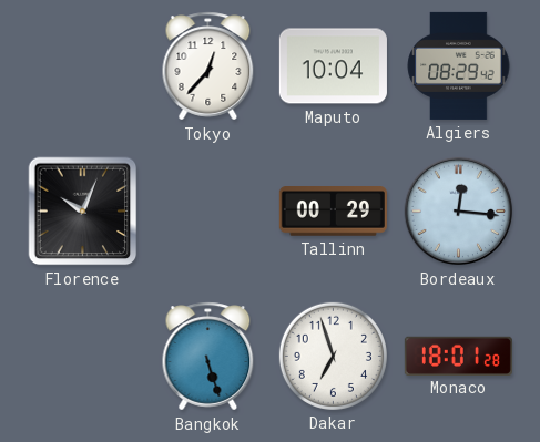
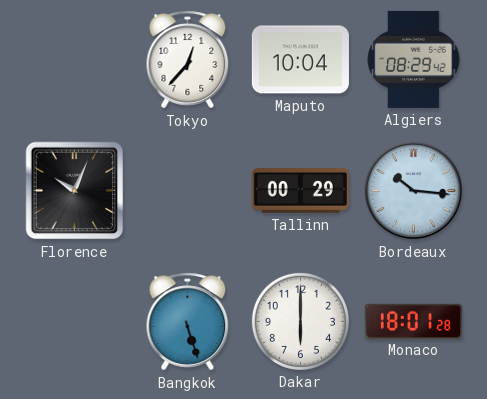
Bordeaux: 12:16 -> 10:16 (414, 191)
Dakar: 6:57 -> 6:00 (300, 321)
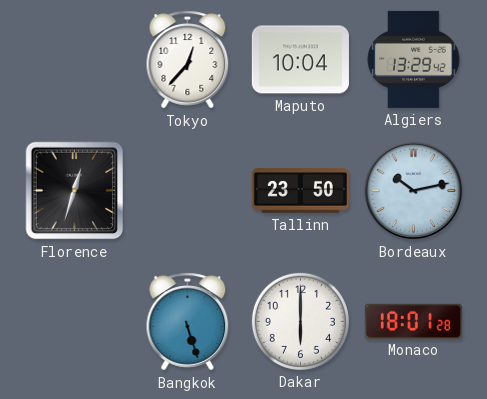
Algiers: 08:29 -> 13:29 (414, 59)
Florence: 10:04 -> 12:33 (75, 191)
Tallinn: 00:29 -> 23:50 (300, 191)
Bordeaux: 10:16 -> 10:13 (414, 191)
